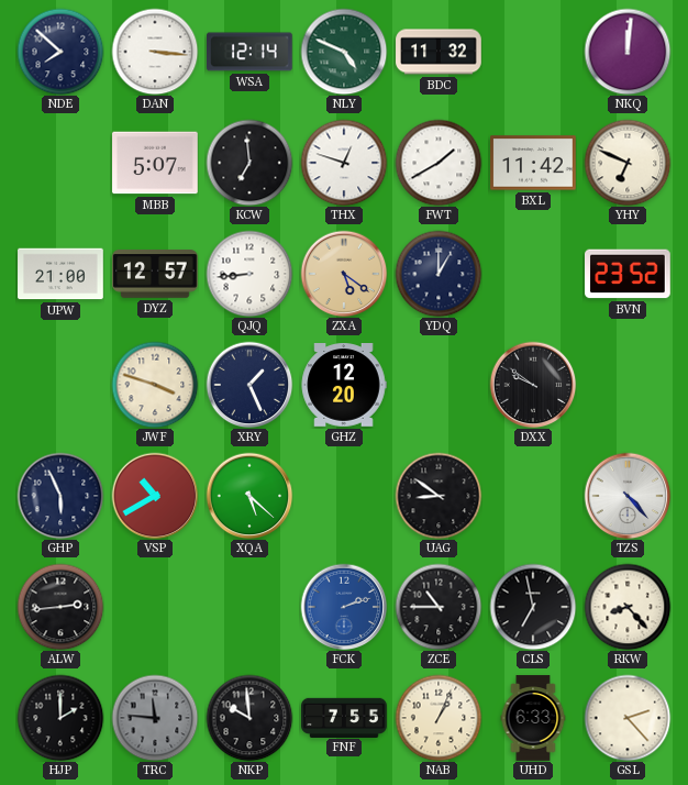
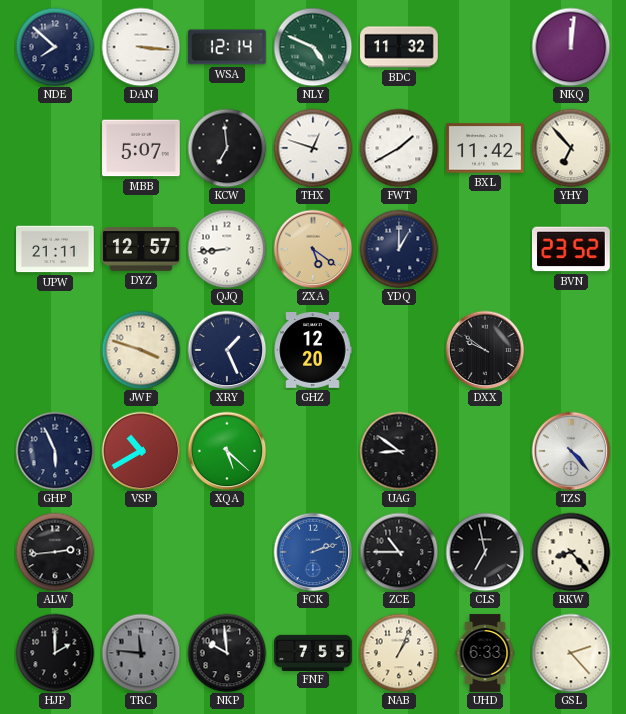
YHY: 6:49 -> 6:53 (571, 148)
UPW: 21:00 -> 21:11 (55, 249)
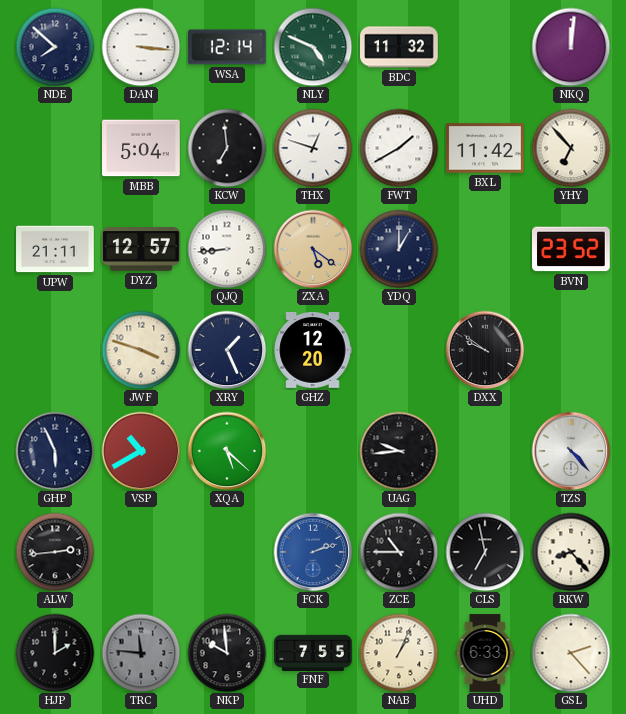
MBB: 5:07 -> 5:04 (141, 148)
UAG: 8:51 -> 9:44 (399, 451)
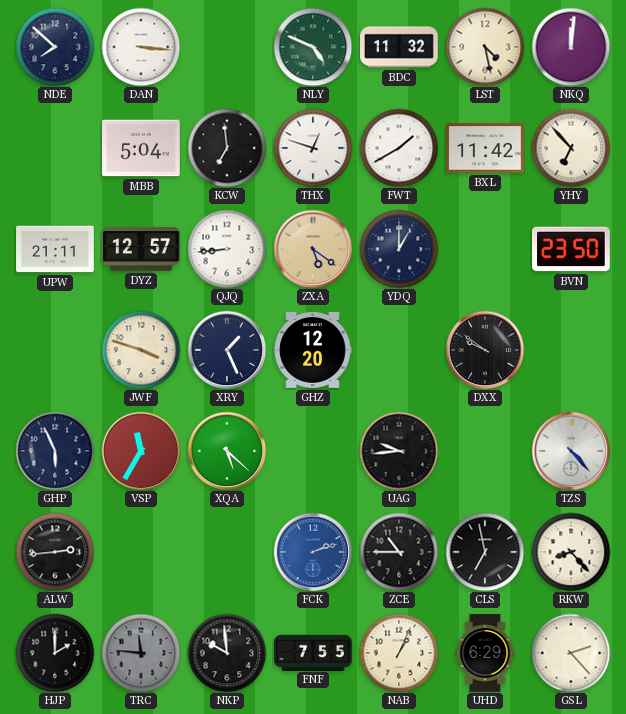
WSA: 12:14 -> none (227, 47)
LST: none -> 4:28 (485, 47)
BVN: 23:52 -> 23:50 (572, 249)
VSP: 10:40 -> 11:35 (141, 451)
UHD: 6:33 -> 6:29 (485, 653)
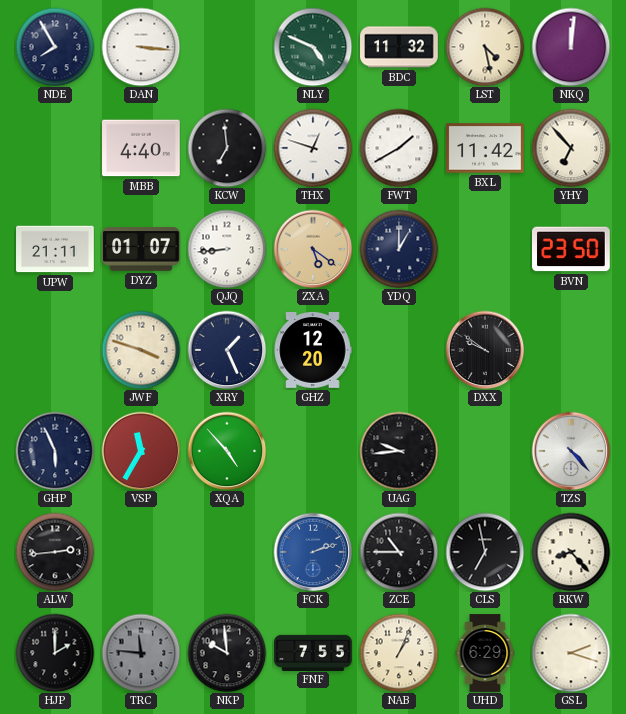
NDE: 7:52 -> 7:55 (55, 47)
MBB: 5:04 -> 4:40 (141, 148)
DYZ: 12:57 -> 01:07 (141, 249)
XQA: 5:22 -> 4:53 (227, 451)
GSL: 2:23 -> 2:18 (571, 653)
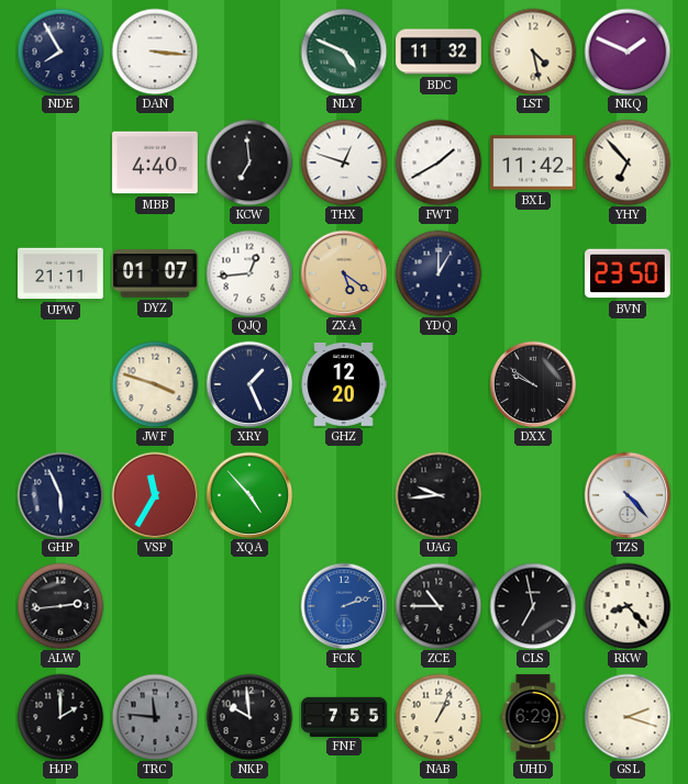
NKQ: 12:01 -> 1:49 (628, 52)
QJQ: 8:44 -> 12:44 (249, 273)
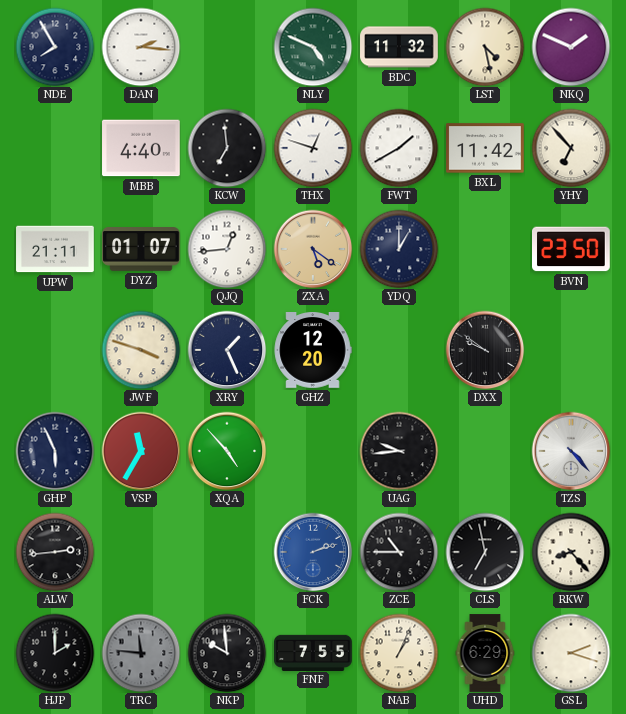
DAN: 3:16 -> 2:16 (141, 47)
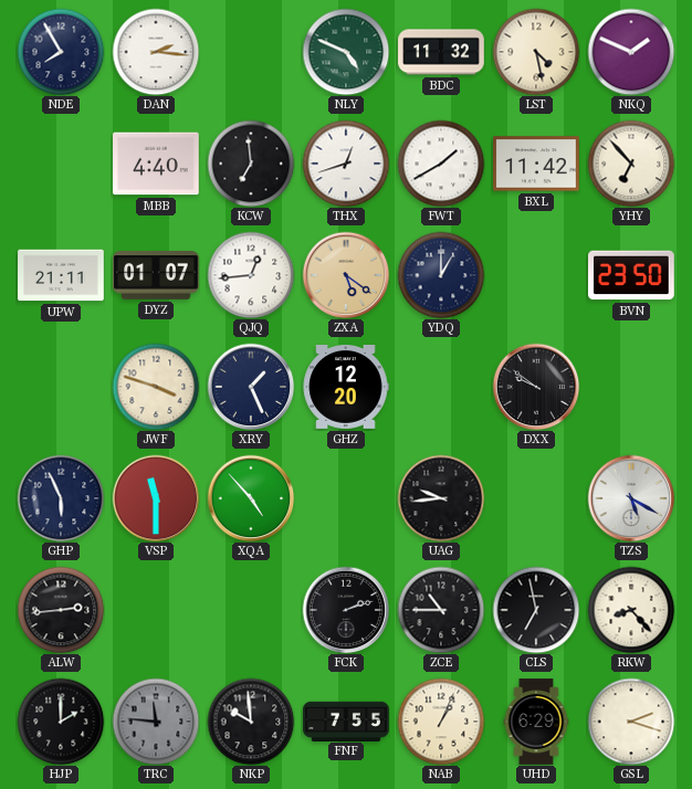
THX: 12:48 -> 12:42 (346, 164)
VSP: 11:35 -> 11:30 (156, 498)
TZS: 4:23 -> 5:20 (631, 498)
FCK dial: blue -> black (346, 610)
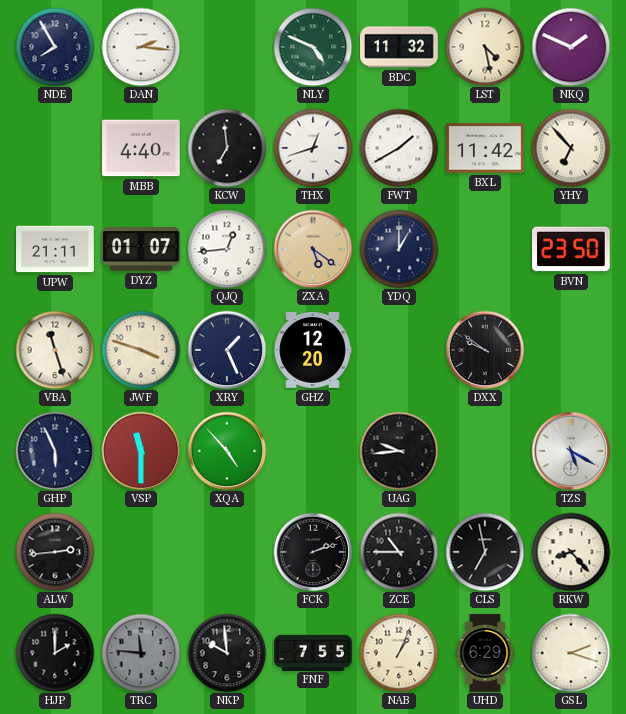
VBA: none -> 11:27 (55, 350)
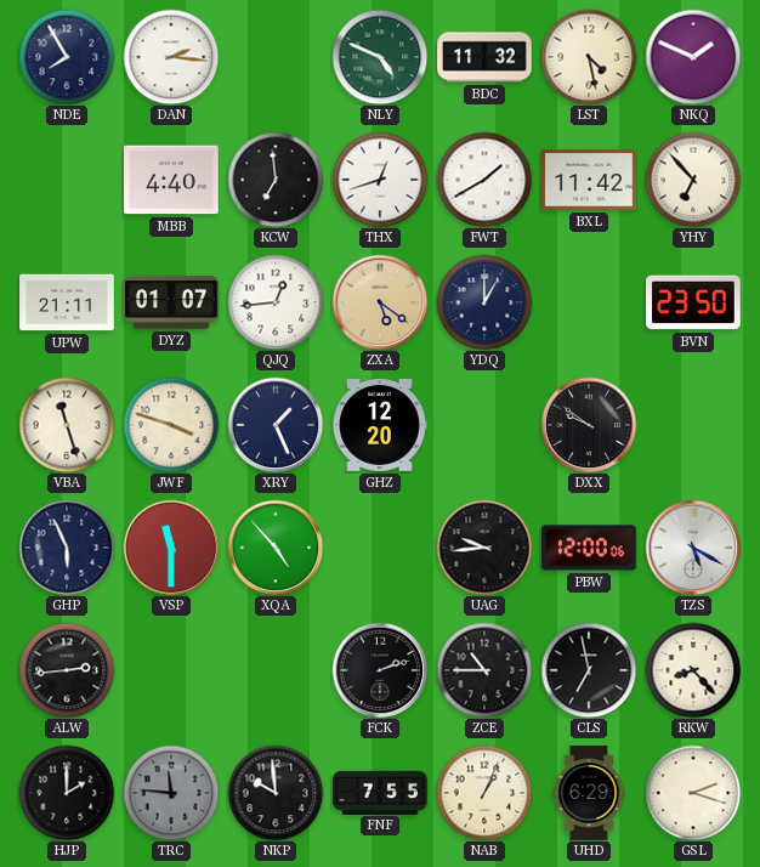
PBW: none -> 12:00 (590, 548)
